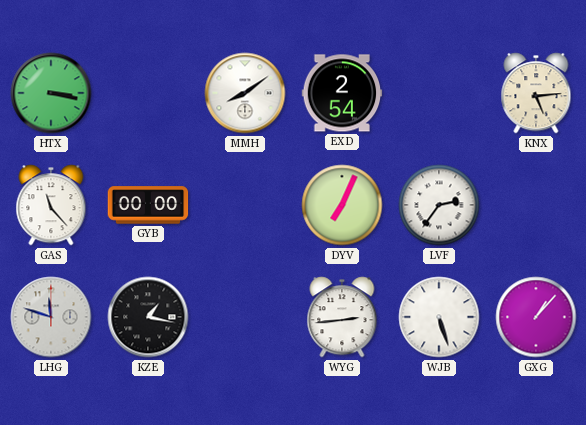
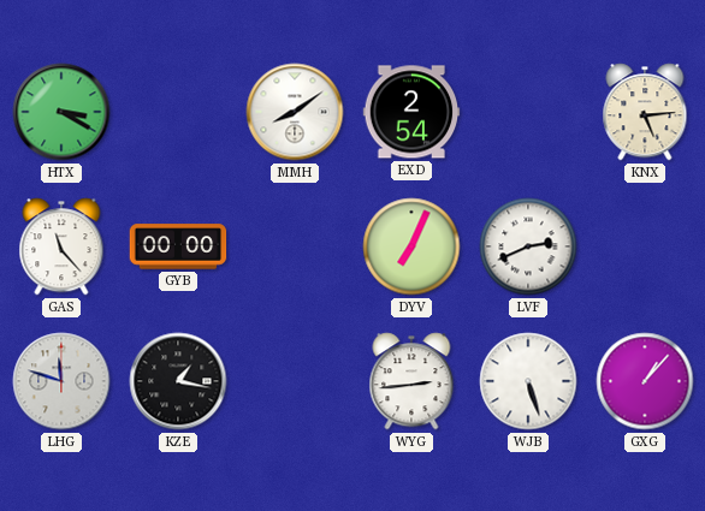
HTX: 3:17 -> 3:20 (61, 112)
LVF: 2:36 -> 2:41 (528, 246)
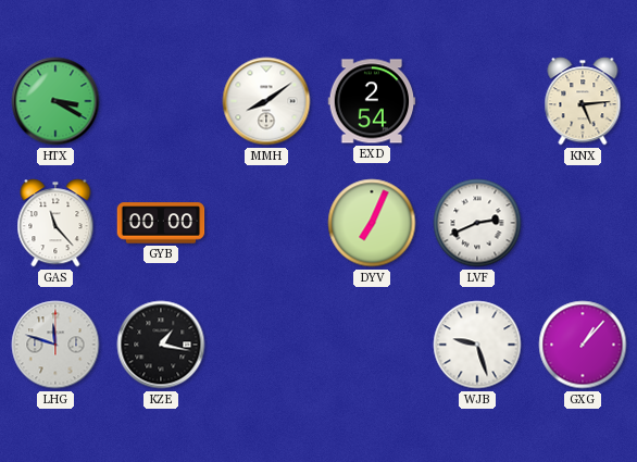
WYG: 2:44 -> none (411, 381)
WJB: 5:27 -> 9:27 (477, 345)
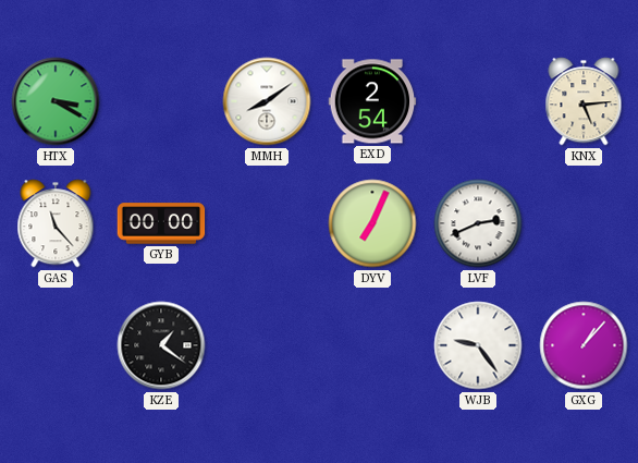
LHG: 11:48 -> none (55, 345)
KZE: 1:17 -> 1:21 (161, 345)
WJB: 9:27 -> 9:24 (478, 345)
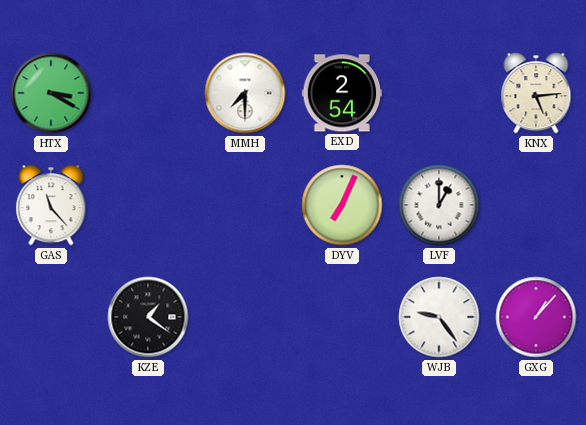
MMH: 8:09 -> 7:30 (245, 93)
GYB: 00:00 -> none (161, 223)
LVF: 2:41 -> 1:00 (439, 205)
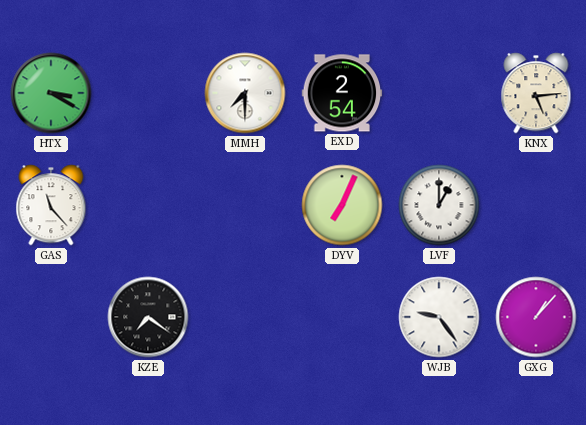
KZE: 1:21 -> 7:21 (148, 317)
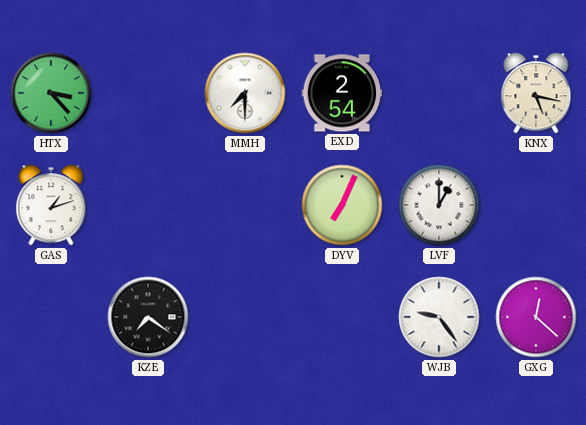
HTX: 3:20 -> 3:23 (51, 93)
KNX: 5:14 -> 5:17 (536, 93)
GAS: 11:23 -> 1:12 (51, 205)
GXG: 1:07 -> 12:22 (536, 317)
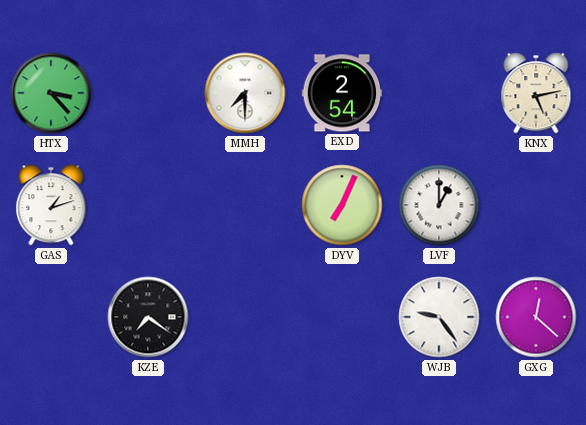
KNX: 5:17 -> 5:13 (536, 93)
